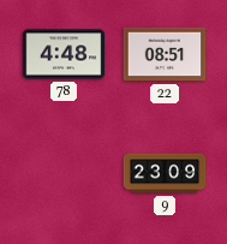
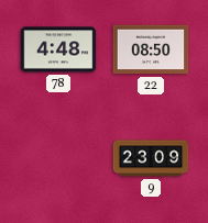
22: 08:51 -> 08:50 (151, 49)
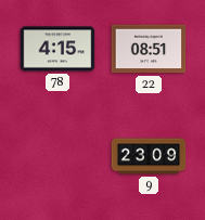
78: 4:48 -> 4:15 (57, 49)
22: 08:50 -> 08:51 (149, 49)
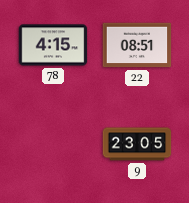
9: 23:09 -> 23:05 (137, 144)
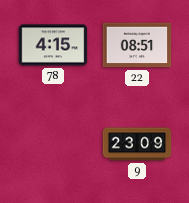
9: 23:05 -> 23:09 (137, 144)
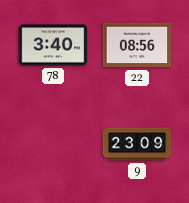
78: 4:15 -> 3:40 (53, 45)
22: 08:51 -> 08:56 (137, 45)
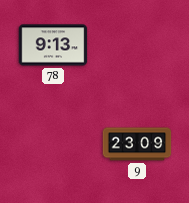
78: 3:40 -> 9:13 (53, 45)
22: 08:56 -> none (137, 45)
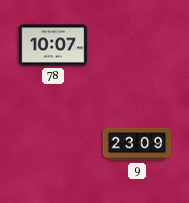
78: 9:13 -> 10:07 (53, 45)
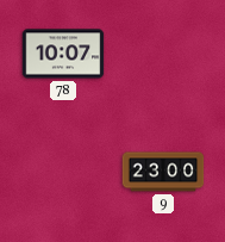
9: 23:09 -> 23:00 (163, 172)
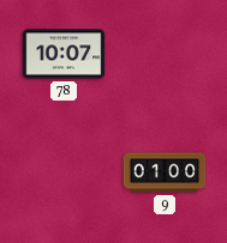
9: 23:00 -> 01:00 (165, 172)
